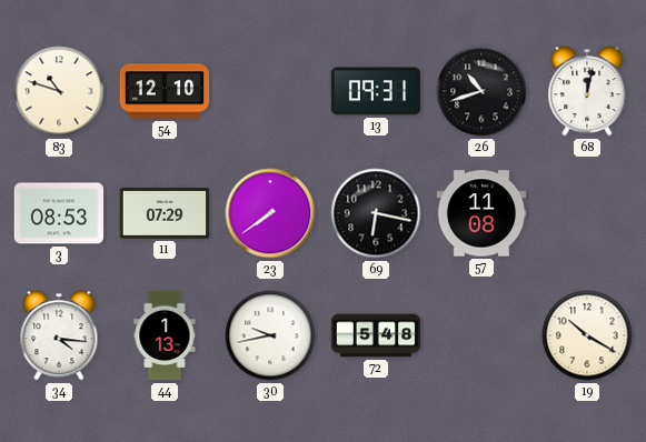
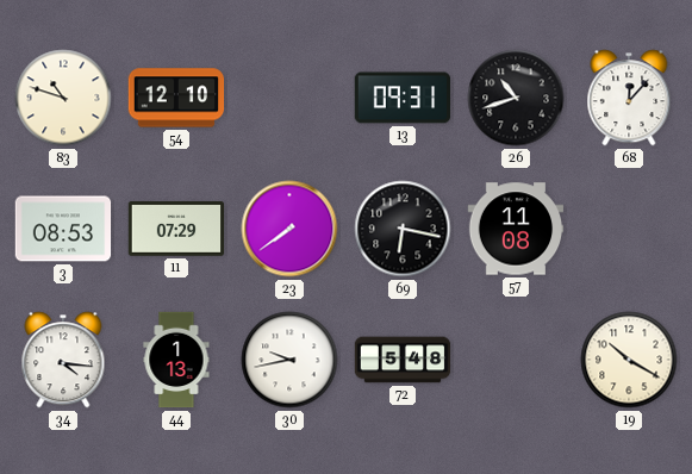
68: 12:02 -> 12:07 (629, 98)
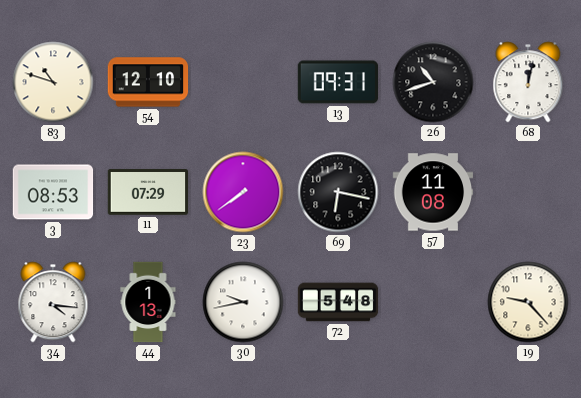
68: 12:07 -> 12:02 (528, 82)
19: 10:20 -> 9:23 (528, 302)
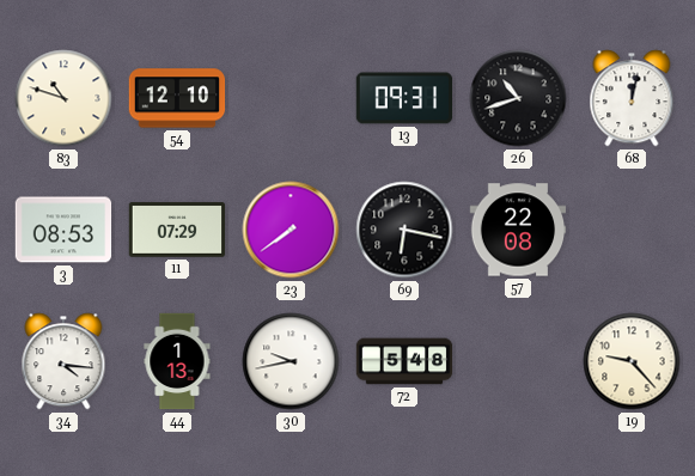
57: 11:08 -> 22:08 (518, 230)
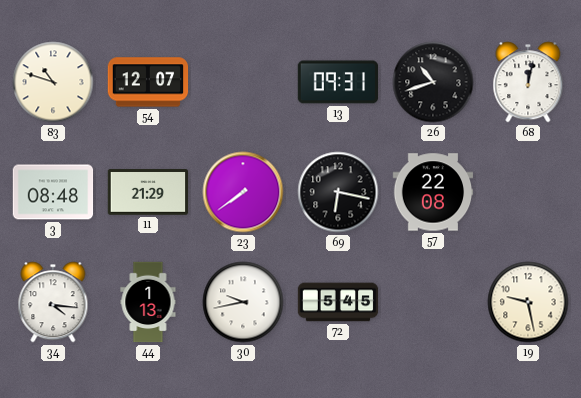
54: 12:10 -> 12:07 (148, 82)
3: 08:53 -> 08:48 (53, 192)
11: 07:29 -> 21:29 (148, 192)
72: 5:48 -> 5:45 (338, 302)
19: 9:23 -> 9:28 (528, 302)
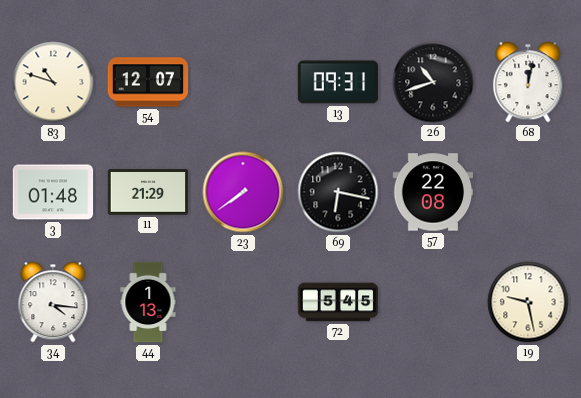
3: 08:48 -> 01:48 (53, 192)
30: 9:43 -> none (243, 302)
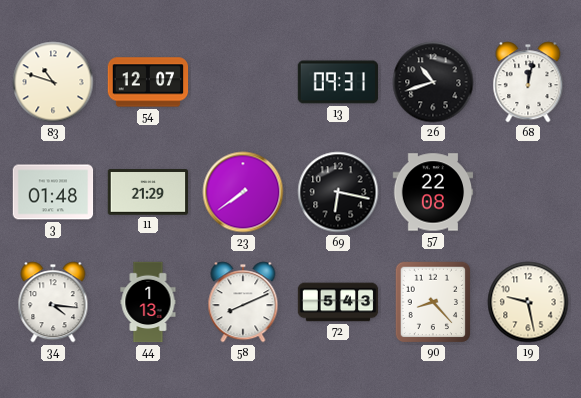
58: none -> 8:11 (243, 302)
72: 5:45 -> 5:43 (338, 302)
90: none -> 8:23 (433, 302)
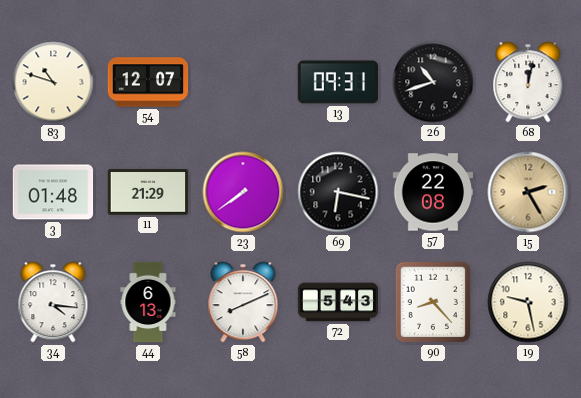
15: none -> 2:25 (528, 192)
44: 1:13 -> 6:13 (148, 302)
